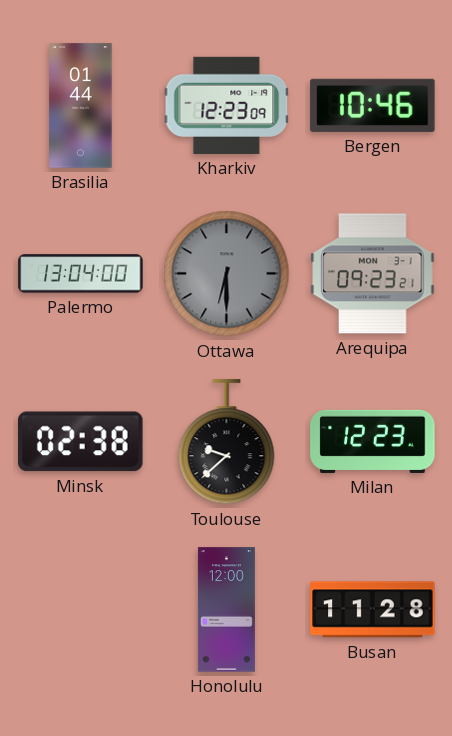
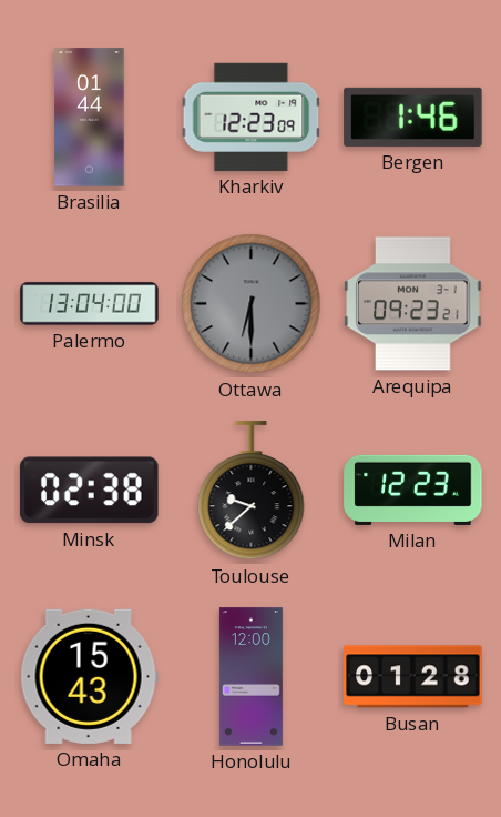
Bergen: 10:46 -> 1:46 (413, 117)
Omaha: none -> 15:43 (89, 676)
Busan: 11:28 -> 01:28 (413, 677)
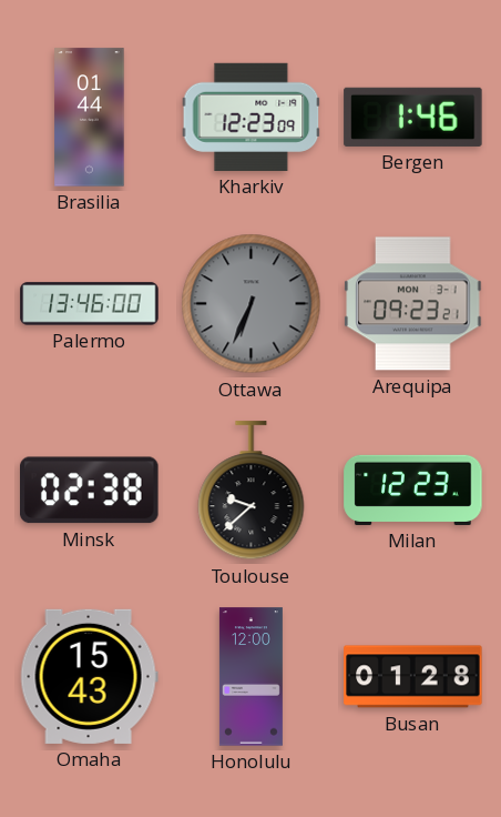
Palermo: 13:04 -> 13:46 (90, 304)
Ottawa: 6:30 -> 6:34 (252, 304)
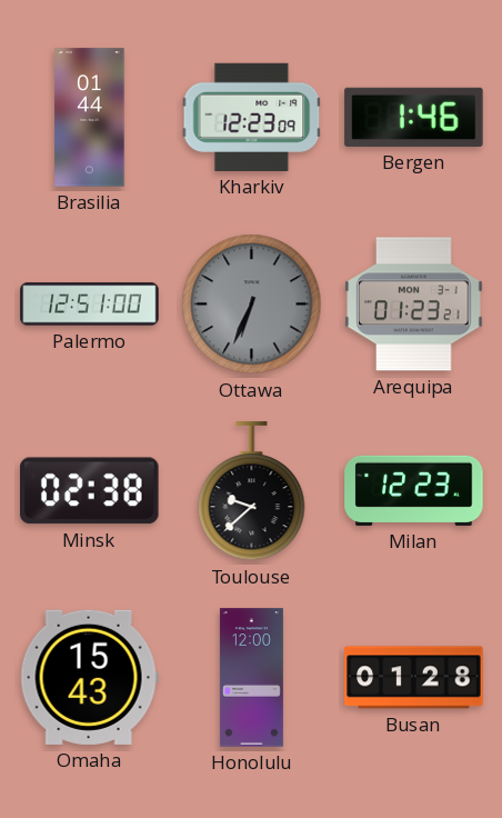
Palermo: 13:46 -> 12:51 (90, 305)
Arequipa: 09:23 -> 01:23 (414, 305)
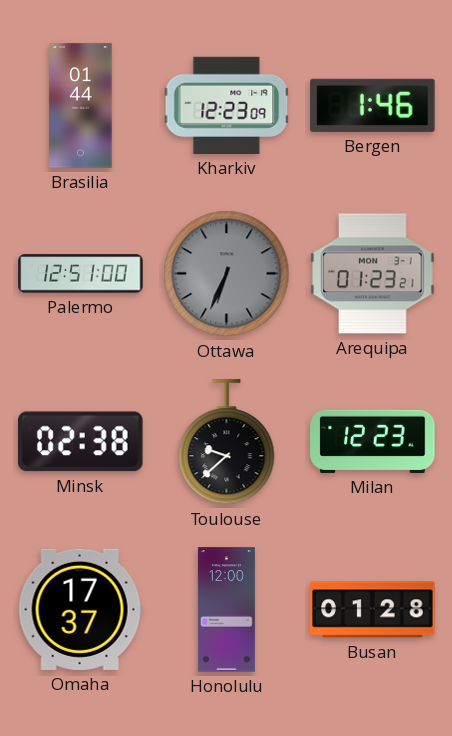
Omaha: 15:43 -> 17:37 (80, 609)
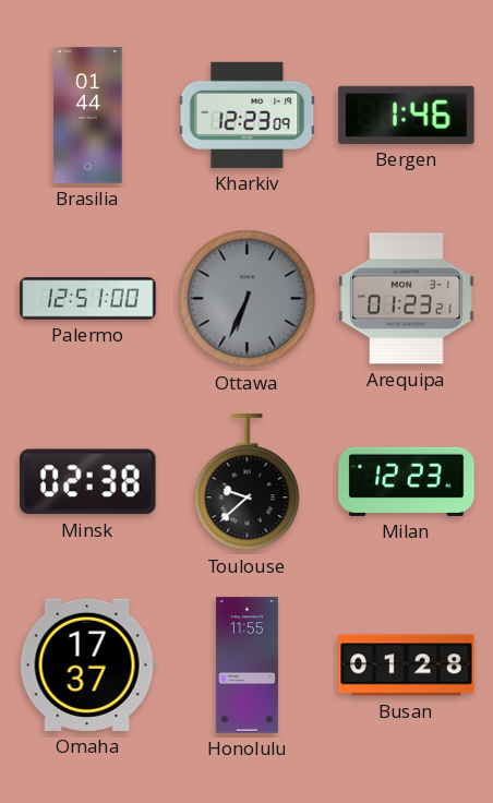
Honolulu: 12:00 -> 11:55 (246, 666)
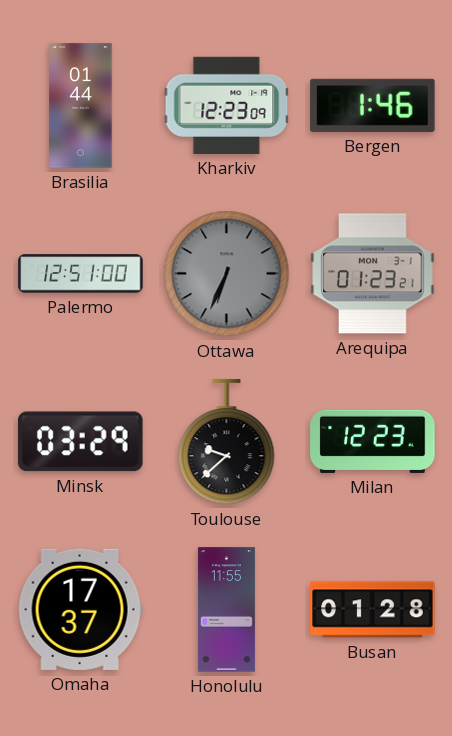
Minsk: 02:38 -> 03:29 (81, 442)
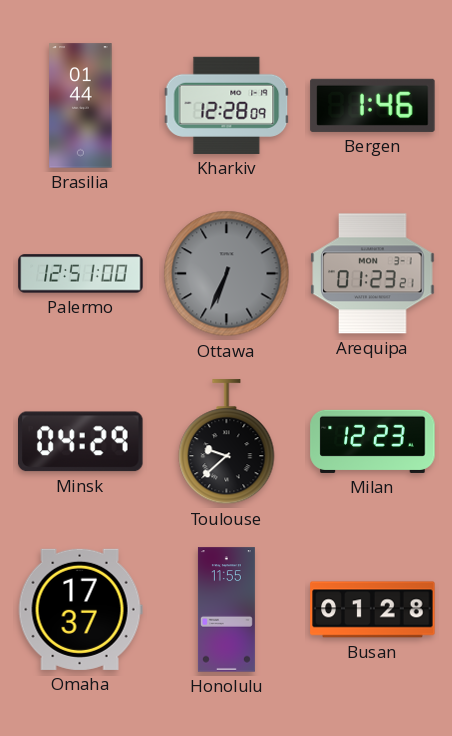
Kharkiv: 12:23 -> 12:28 (227, 105)
Minsk: 03:29 -> 04:29 (81, 442)
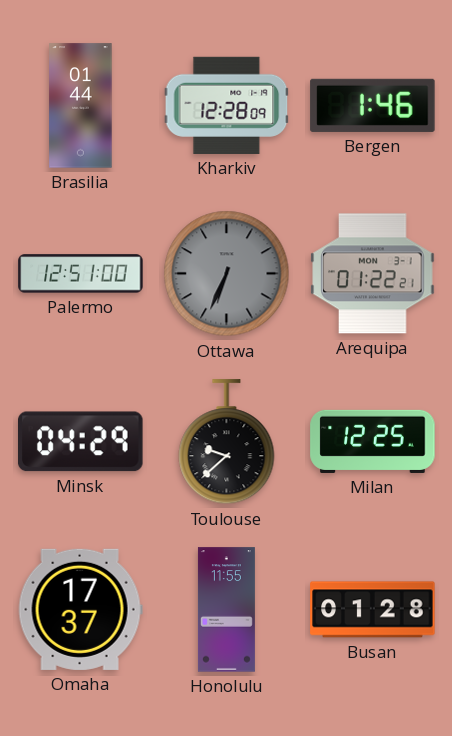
Arequipa: 01:23 -> 01:22 (373, 274)
Milan: 12:23 -> 12:25 (373, 441)
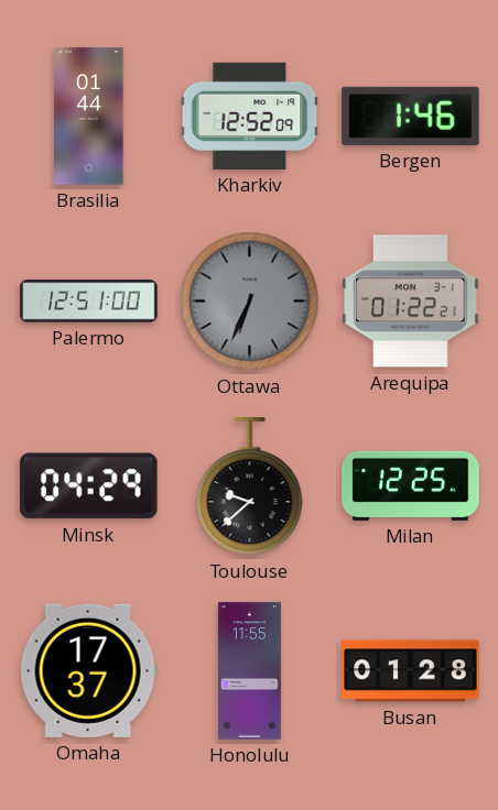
Kharkiv: 12:28 -> 12:52 (250, 116)
